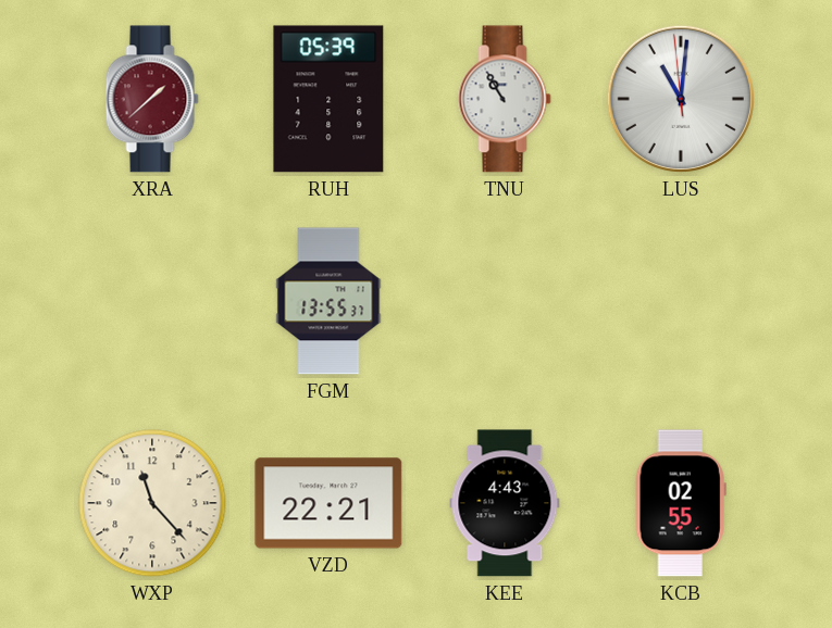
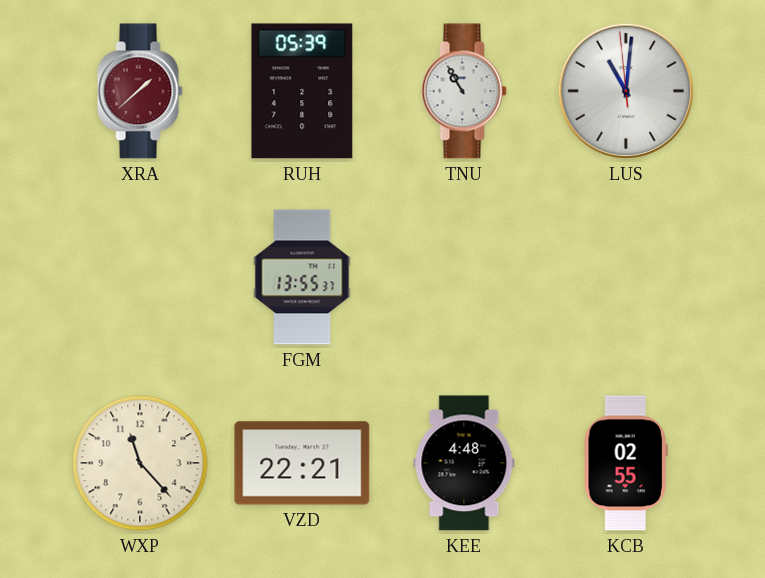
KEE: 4:43 -> 4:48 (464, 463)
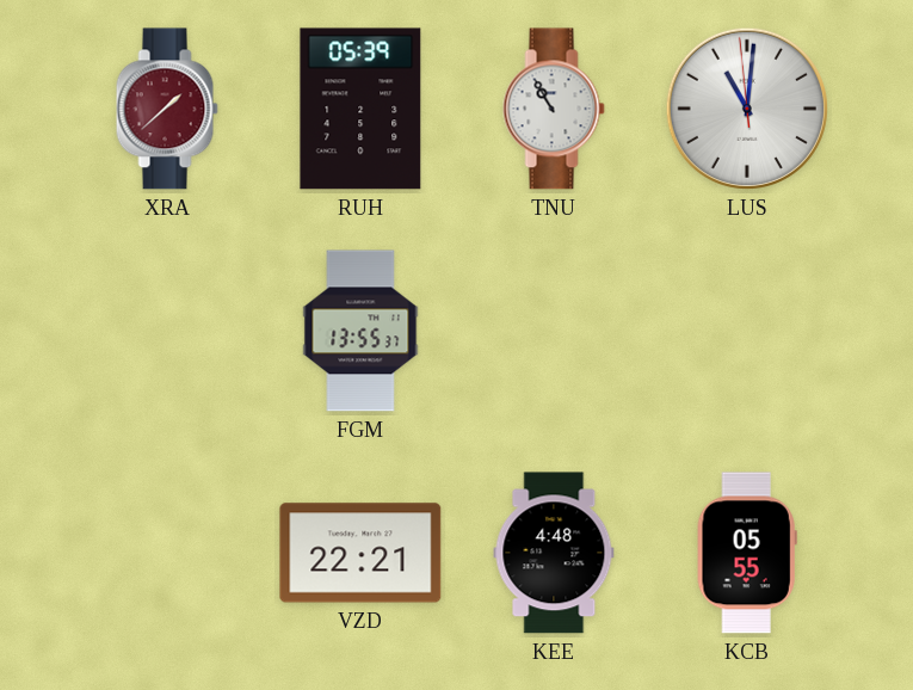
WXP: 11:23 -> none (140, 463)
KCB: 02:55 -> 05:55 (747, 553)
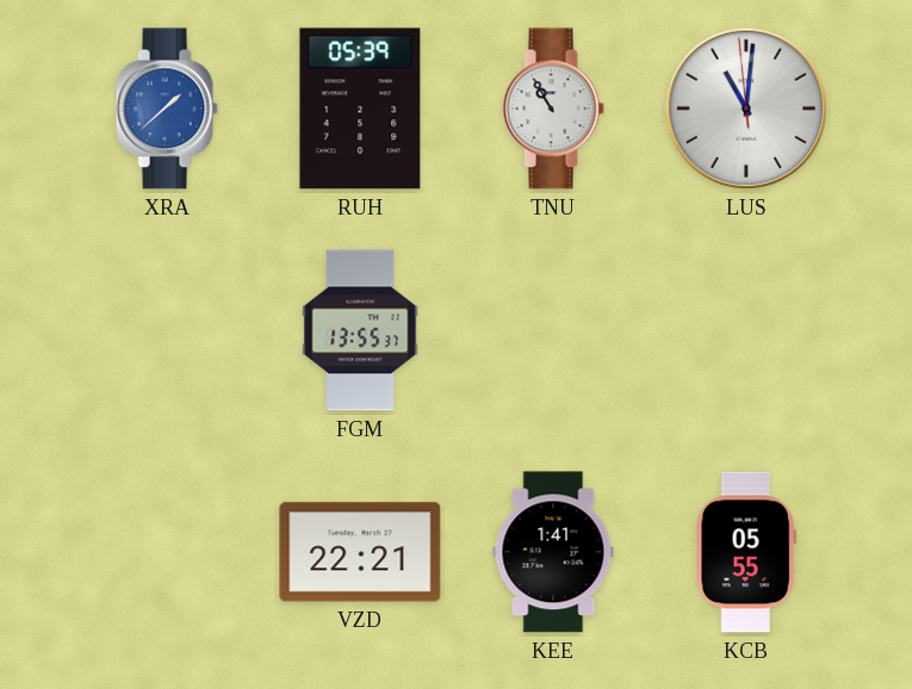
XRA dial: burgundy -> blue (167, 108)
KEE: 4:48 -> 1:41 (553, 552)
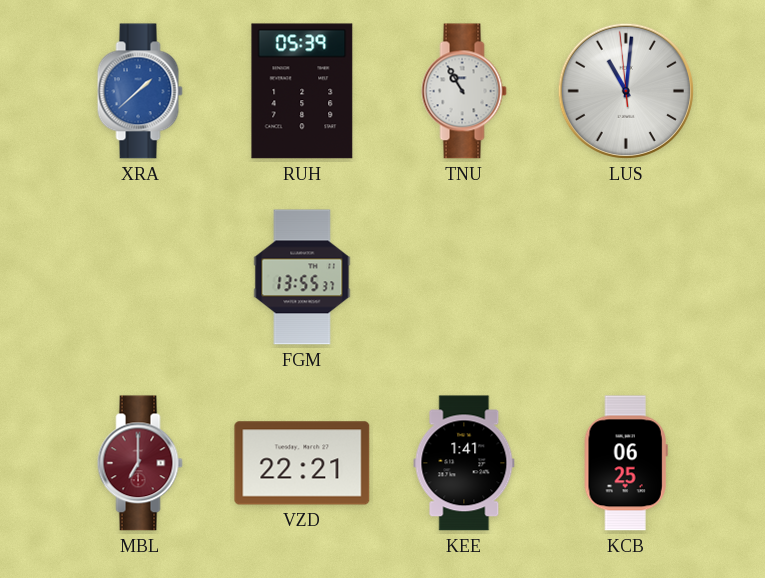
MBL: none -> 7:00 (140, 463)
KCB: 05:55 -> 06:25 (626, 463)
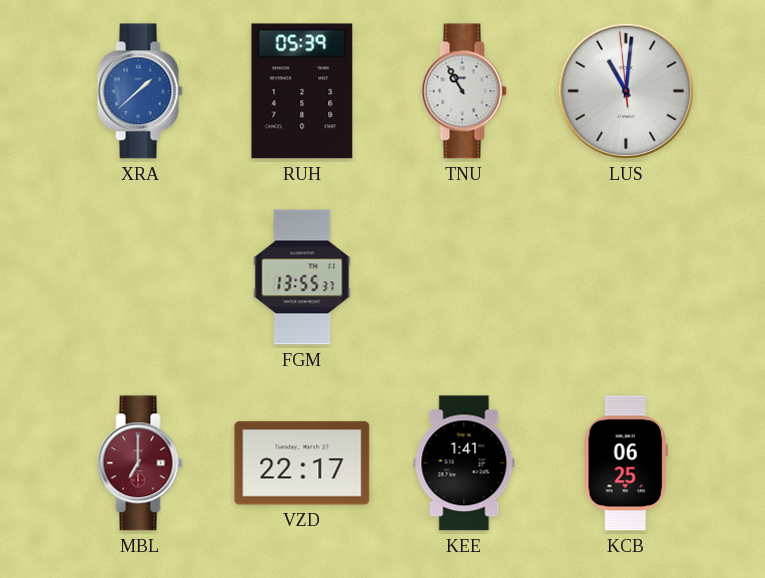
VZD: 22:21 -> 22:17 (302, 463)
